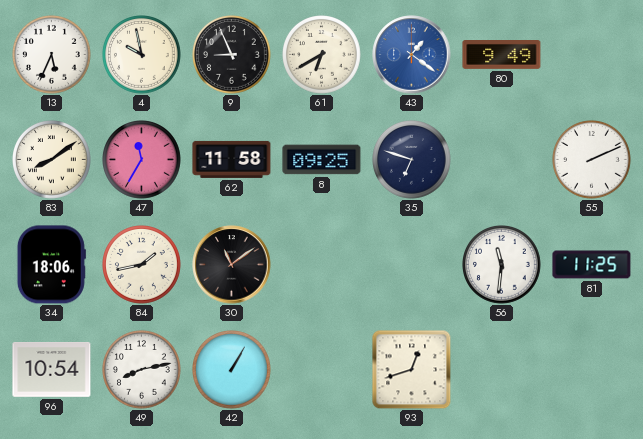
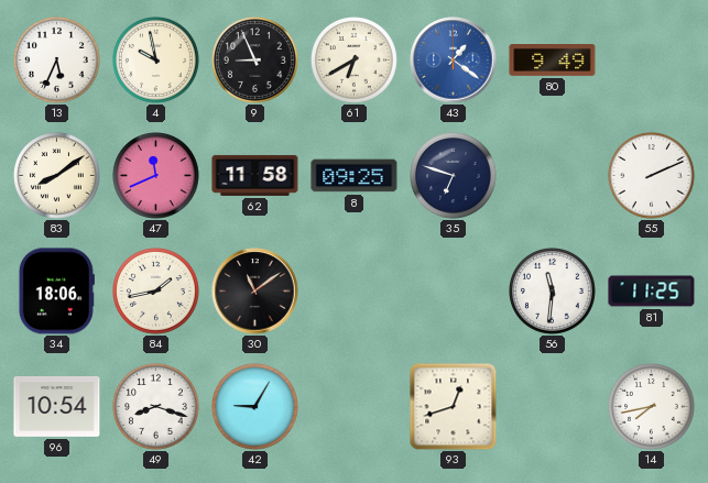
47: 11:35 -> 11:41 (156, 176)
49: 8:13 -> 8:18 (156, 407)
42: 1:05 -> 9:05 (255, 407)
14: none -> 7:43 (652, 407)
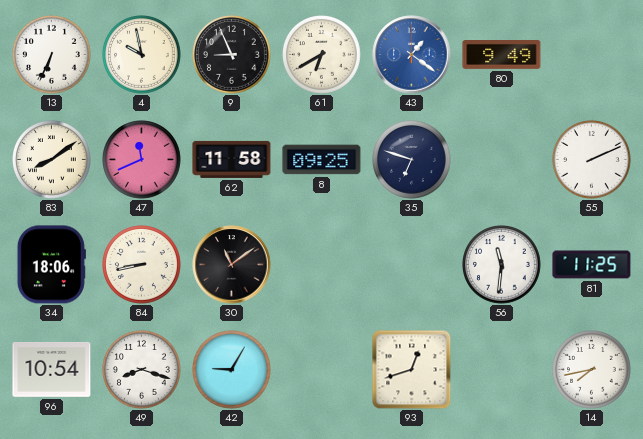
13: 5:34 -> 6:34 (52, 55)
84: 1:43 -> 8:43 (142, 265)
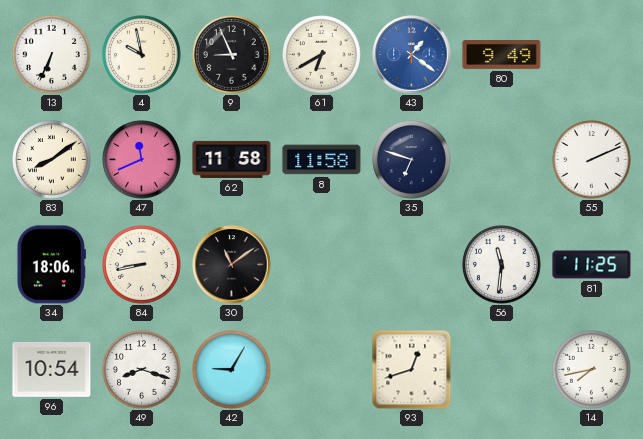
8: 09:25 -> 11:58 (322, 160)
